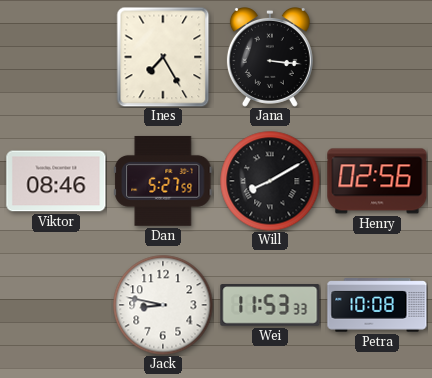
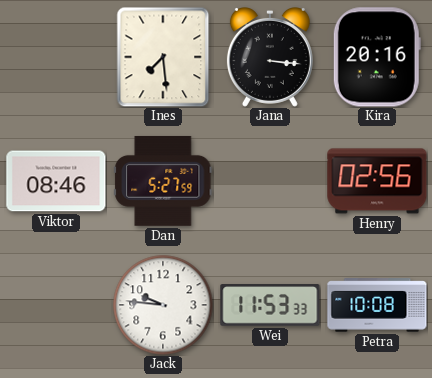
Ines: 7:25 -> 7:29 (163, 57)
Kira: none -> 20:16 (377, 57)
Will: 8:10 -> none (270, 181)
Jack: 8:47 -> 9:46 (163, 305)
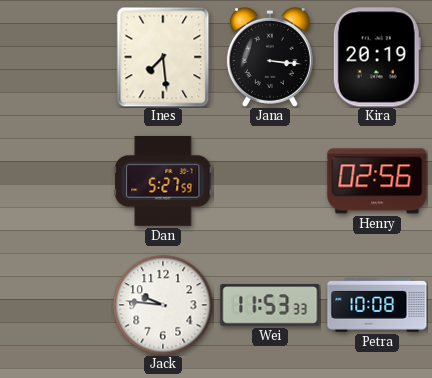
Kira: 20:16 -> 20:19 (377, 57)
Viktor: 08:46 -> none (56, 181)
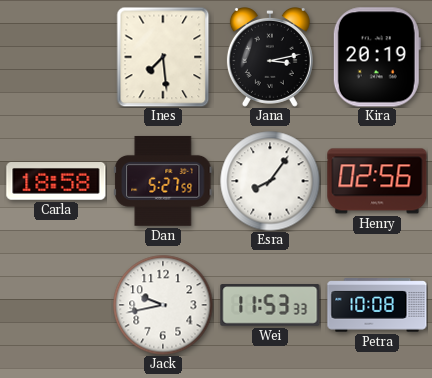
Jana: 3:16 -> 3:13 (270, 58)
Carla: none -> 18:58 (56, 182)
Esra: none -> 8:06 (270, 181)
Jack: 9:46 -> 9:43 (163, 305)
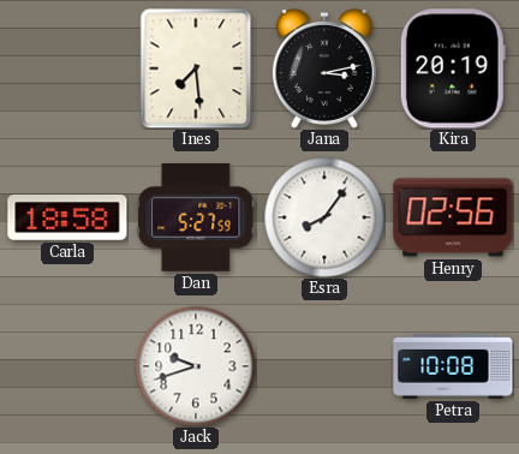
Jack: 9:43 -> 9:42 (196, 366)
Wei: 11:53 -> none (270, 305)
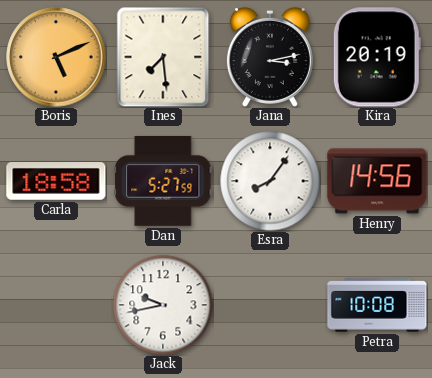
Boris: none -> 5:11 (56, 57)
Henry: 02:56 -> 14:56 (377, 181)
Jack: 9:42 -> 9:43 (163, 305)
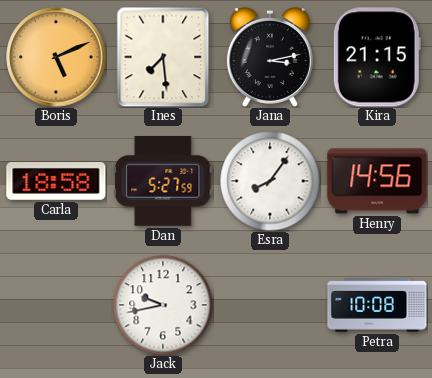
Kira: 20:19 -> 21:15 (377, 57)
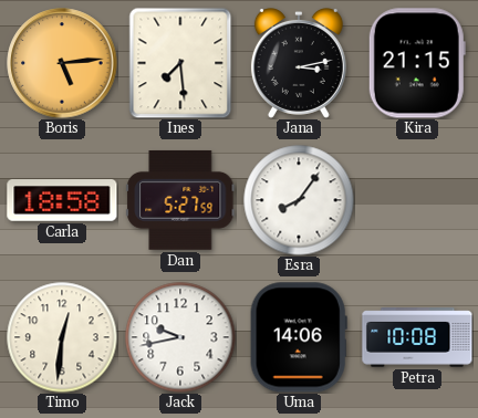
Boris: 5:11 -> 5:14 (62, 63)
Henry: 14:56 -> none (377, 181)
Timo: none -> 12:31 (62, 337)
Uma: none -> 14:06 (299, 337)
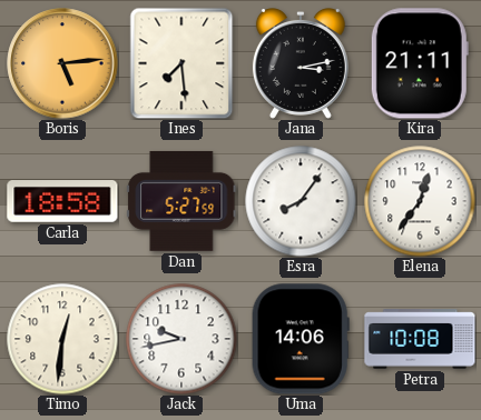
Kira: 21:15 -> 21:11 (420, 63)
Elena: none -> 12:36 (420, 201)
